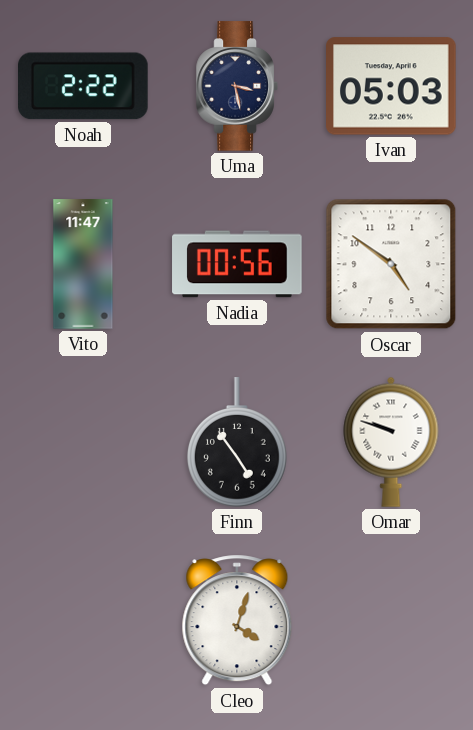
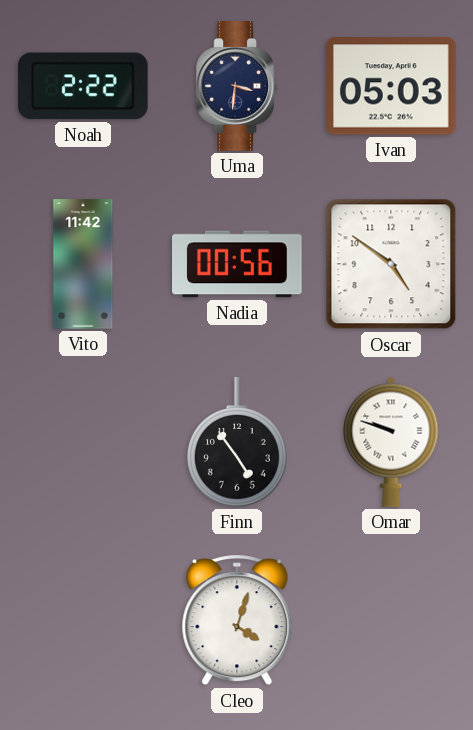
Uma: 3:28 -> 3:31 (237, 86)
Vito: 11:47 -> 11:42 (83, 264)
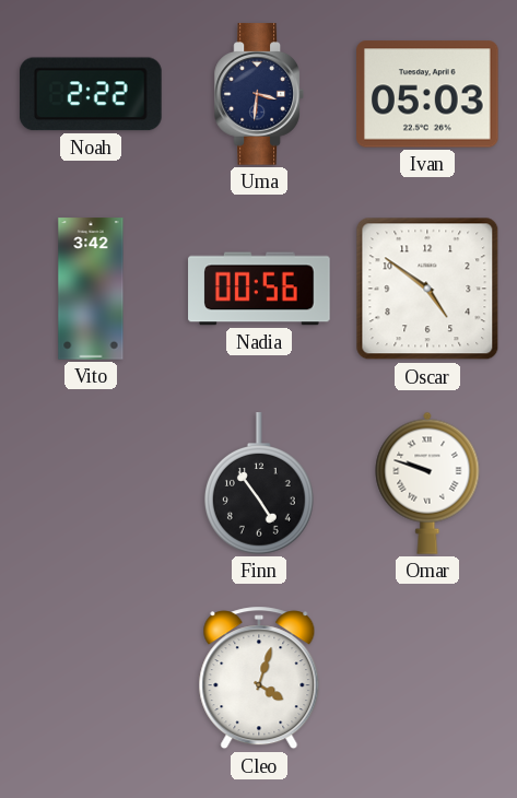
Vito: 11:42 -> 3:42 (91, 289)
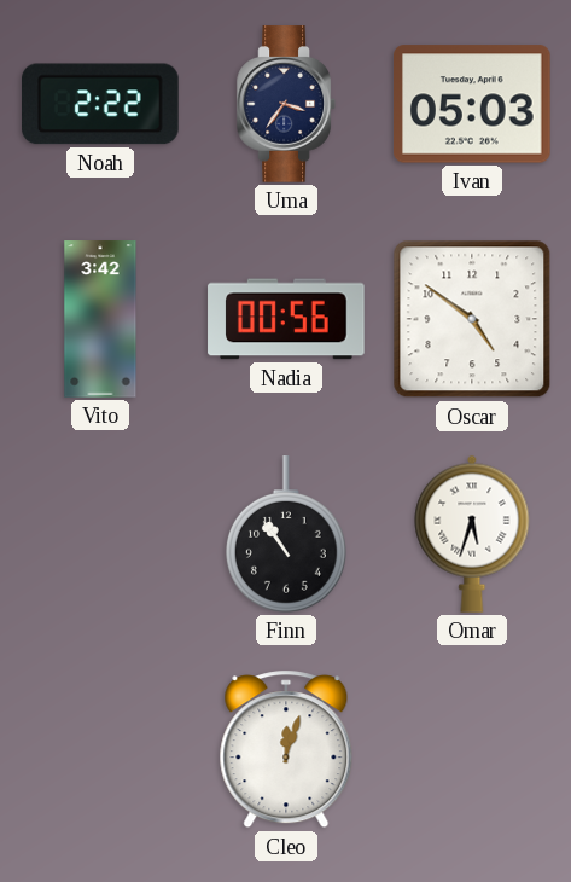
Uma: 3:31 -> 3:36 (286, 104)
Finn: 4:54 -> 10:54 (286, 534)
Omar: 9:48 -> 5:33 (472, 534)
Cleo: 4:03 -> 12:03 (286, 749)
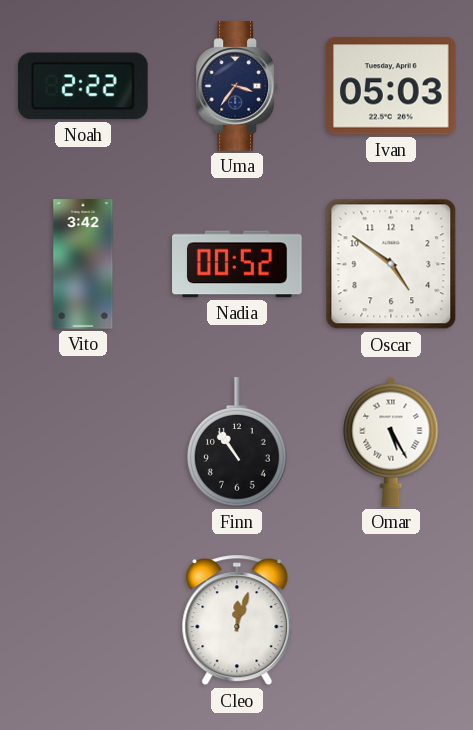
Nadia: 00:56 -> 00:52 (237, 264)
Omar: 5:33 -> 5:25 (391, 442)
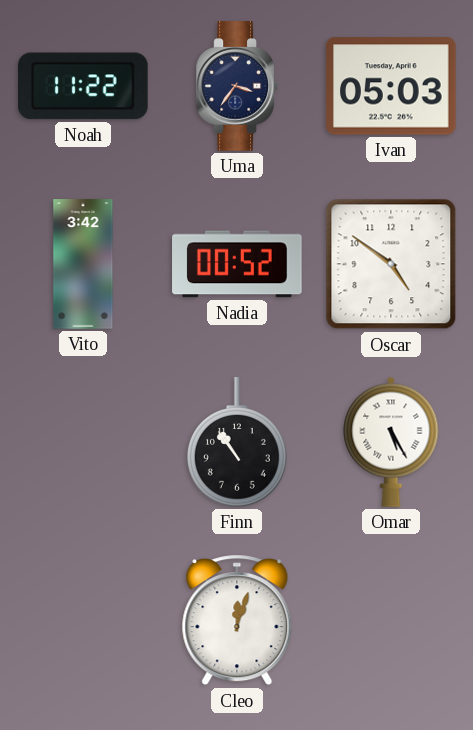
Noah: 2:22 -> 11:22 (84, 86)
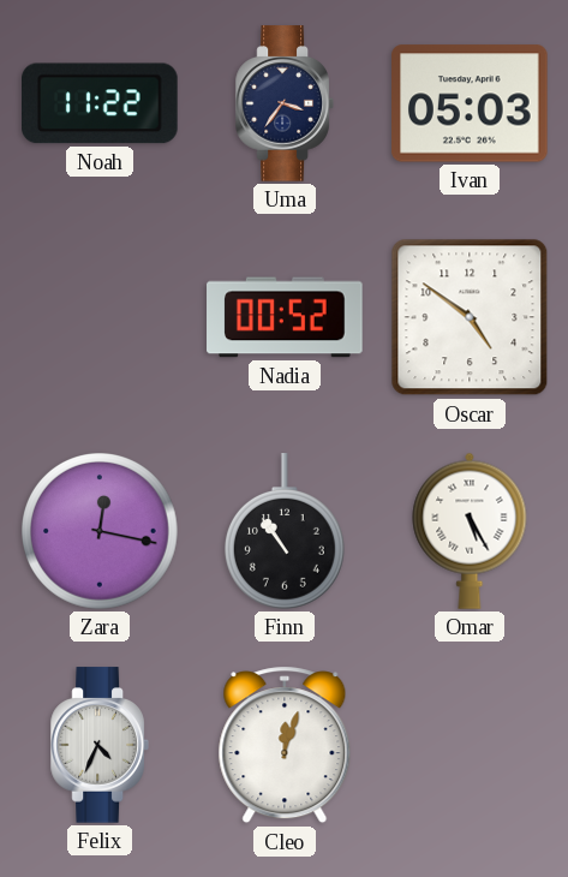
Vito: 3:42 -> none (83, 264)
Zara: none -> 12:17 (101, 532)
Felix: none -> 4:34 (100, 745)
